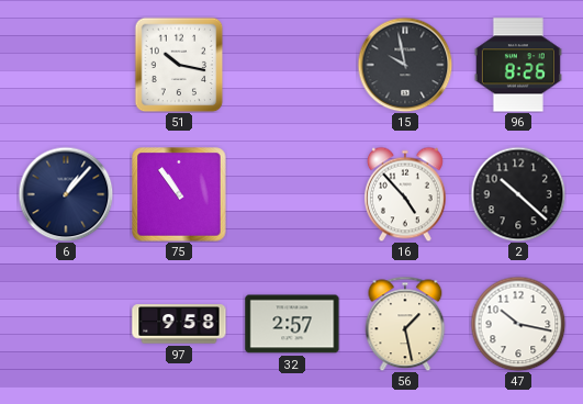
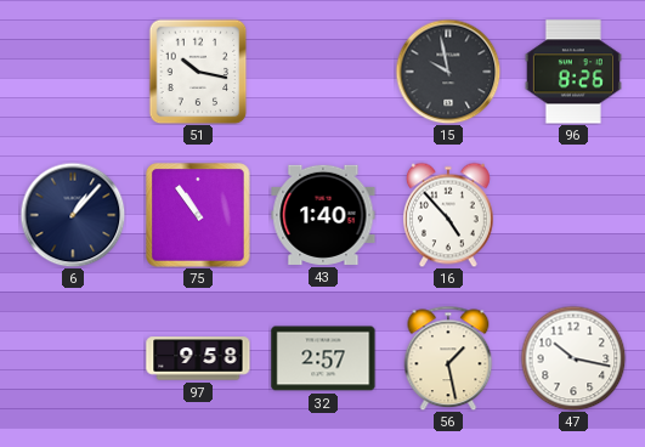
43: none -> 1:40 (323, 215)
2: 10:22 -> none (518, 194)
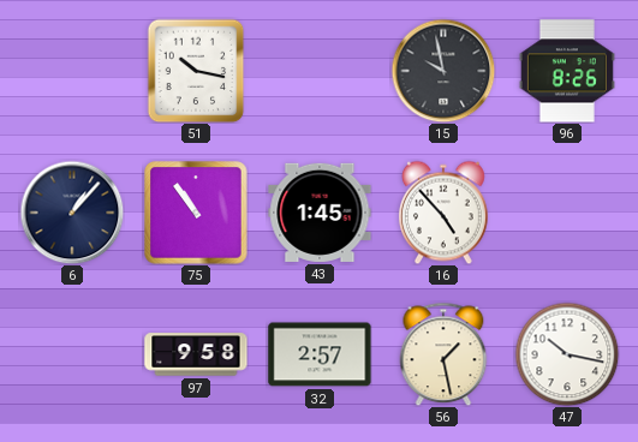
43: 1:40 -> 1:45 (320, 213)
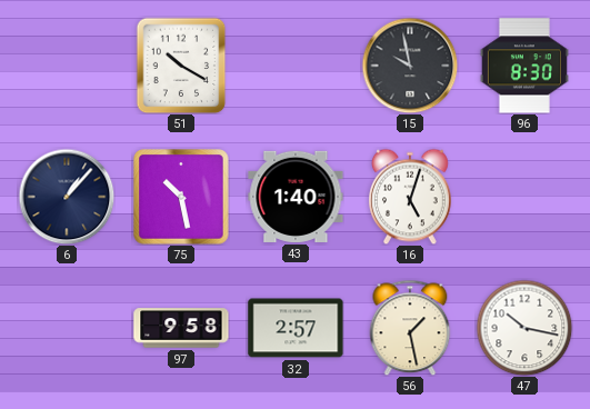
51: 10:17 -> 10:20 (181, 66)
96: 8:26 -> 8:30 (524, 66)
75: 10:54 -> 10:28 (181, 197)
43: 1:45 -> 1:40 (296, 197)
16: 4:53 -> 5:03 (411, 197)
